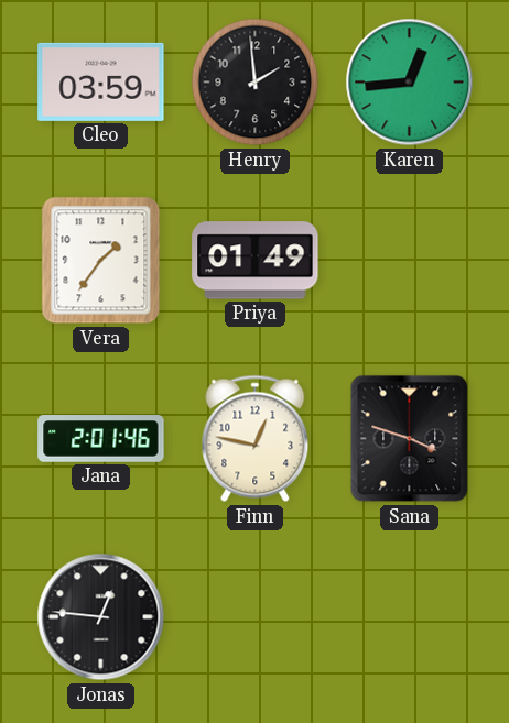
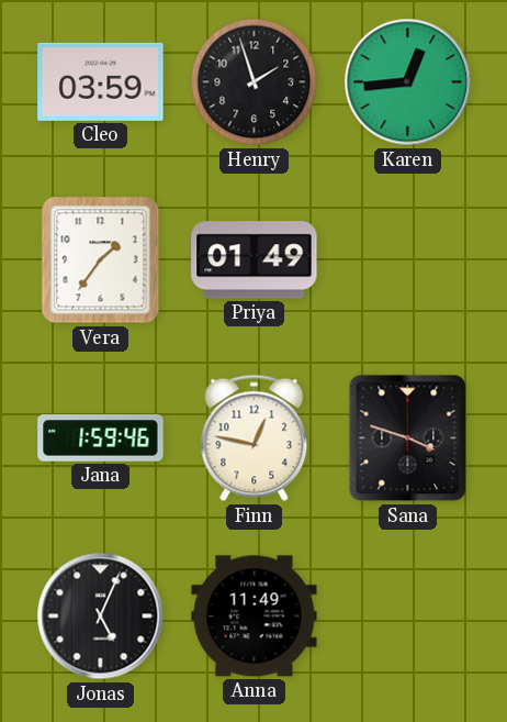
Henry: 1:59 -> 1:57 (255, 82)
Jana: 2:01 -> 1:59 (101, 438)
Jonas: 12:46 -> 5:04 (101, 617)
Anna: none -> 11:49 (255, 617)
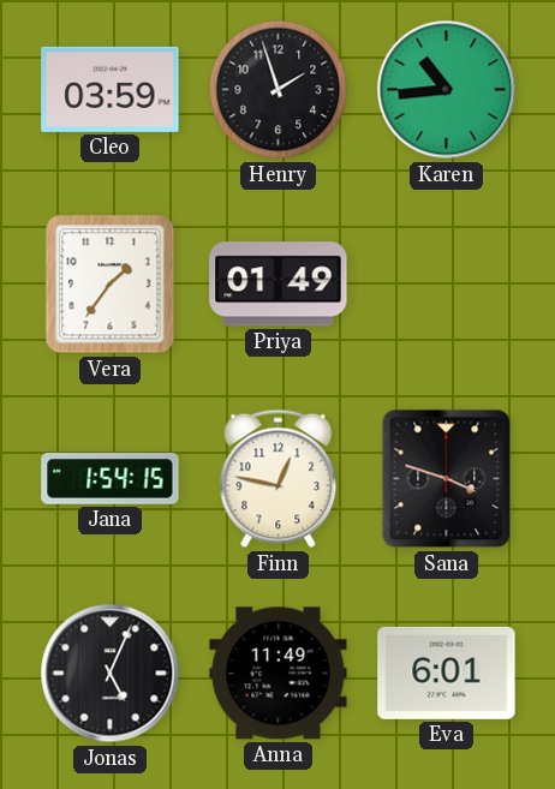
Karen: 12:44 -> 10:44 (447, 90)
Jana: 1:59 -> 1:54 (111, 479)
Eva: none -> 6:01 (447, 673)
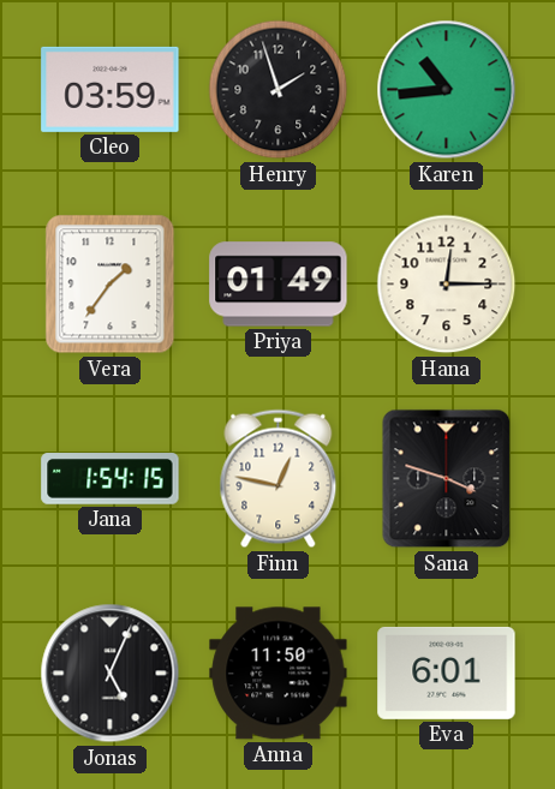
Hana: none -> 12:15 (447, 285)
Anna: 11:49 -> 11:50 (279, 674)
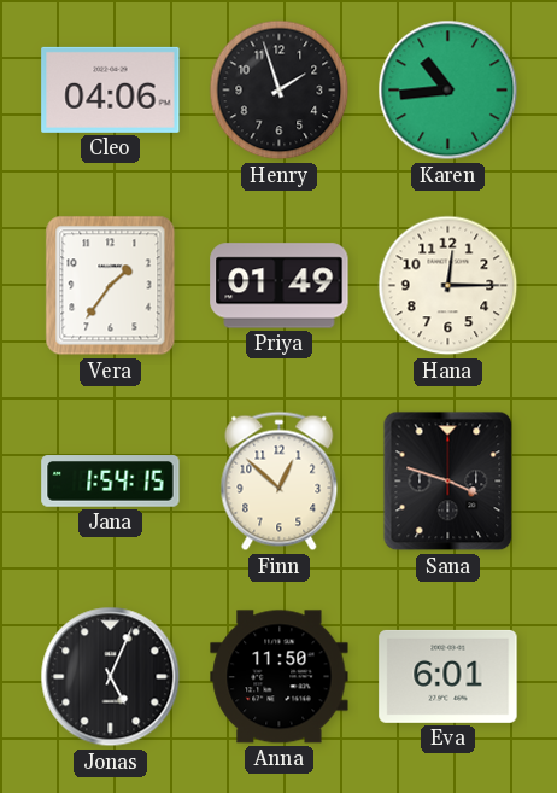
Cleo: 03:59 -> 04:06 (111, 89)
Finn: 12:47 -> 12:52 (280, 482)
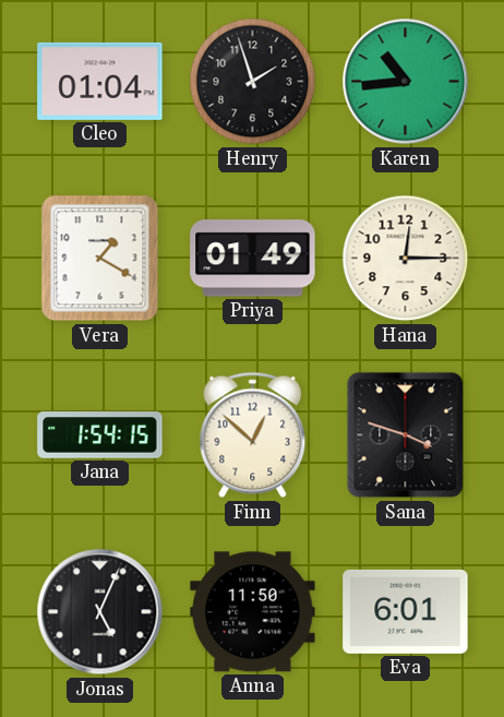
Cleo: 04:06 -> 01:04 (100, 81)
Vera: 1:36 -> 1:20 (100, 259)
